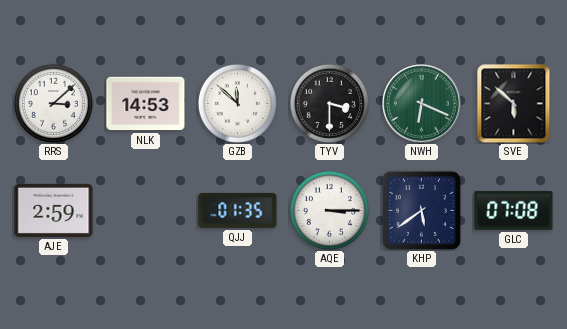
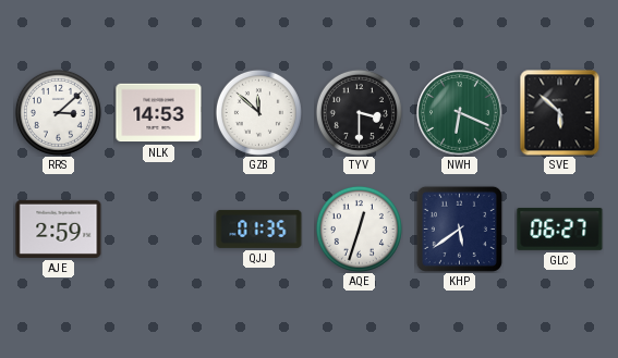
AQE: 3:15 -> 12:33 (359, 229)
GLC: 07:08 -> 06:27 (560, 229)
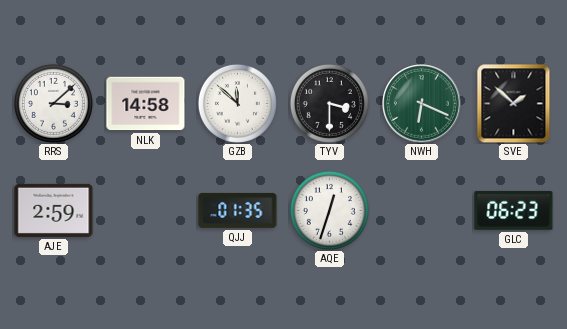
NLK: 14:53 -> 14:58 (146, 104)
SVE: 5:52 -> 1:52 (514, 103)
KHP: 5:39 -> none (459, 229)
GLC: 06:27 -> 06:23 (514, 210)
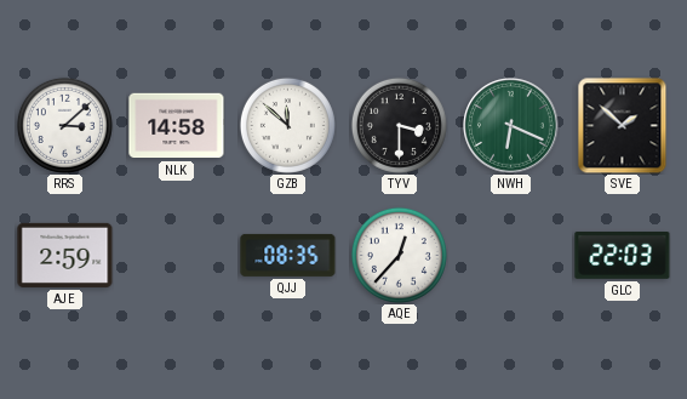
QJJ: 01:35 -> 08:35 (288, 255)
AQE: 12:33 -> 12:37 (399, 255)
GLC: 06:23 -> 22:03 (623, 255)
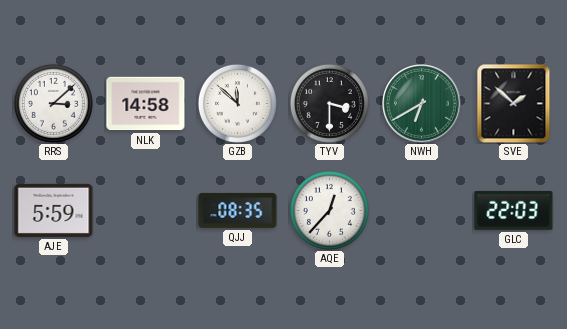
NWH: 6:19 -> 6:40 (422, 104)
AJE: 2:59 -> 5:59 (54, 210)
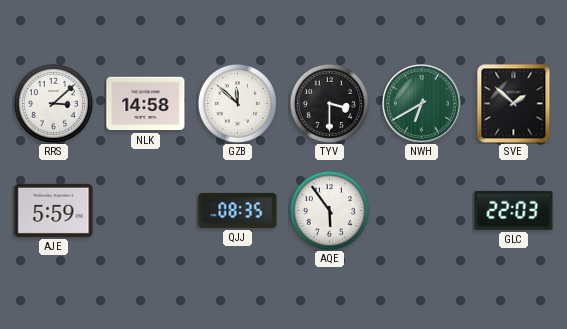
AQE: 12:37 -> 5:54 (329, 210)
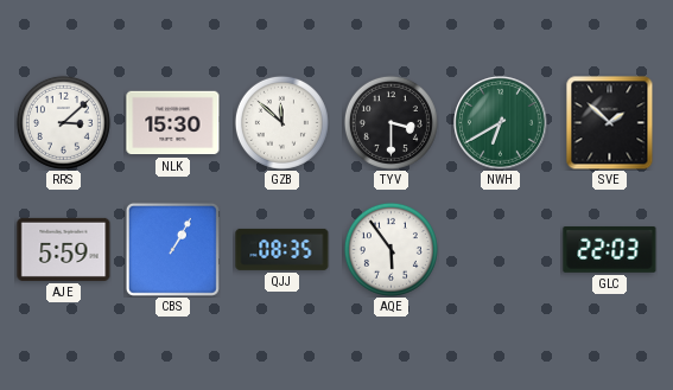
NLK: 14:58 -> 15:30 (173, 123)
CBS: none -> 1:05 (172, 249)
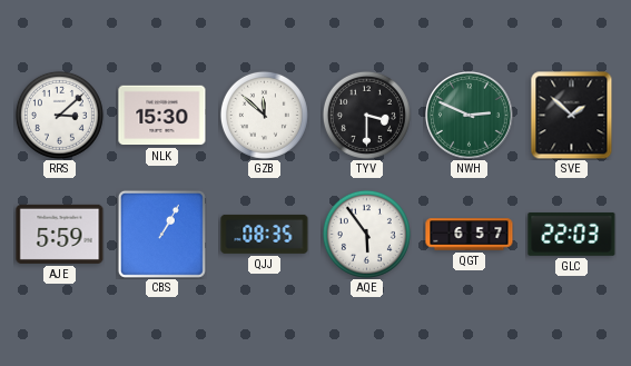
NWH: 6:40 -> 2:49 (470, 116)
QGT: none -> 6:57 (470, 235)
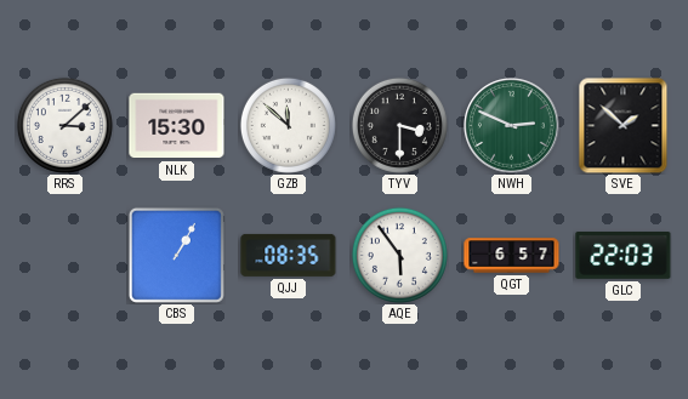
AJE: 5:59 -> none (60, 234)
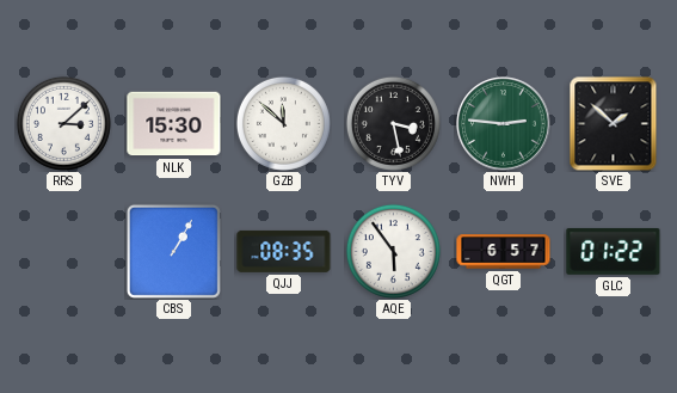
TYV: 3:30 -> 3:28 (393, 123)
NWH: 2:49 -> 2:46 (504, 124)
GLC: 22:03 -> 01:22 (614, 251)
